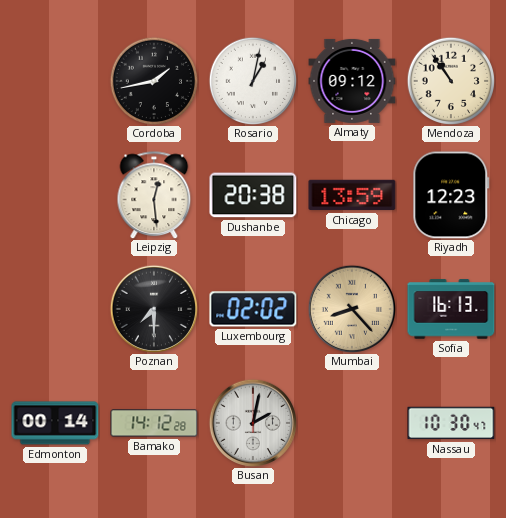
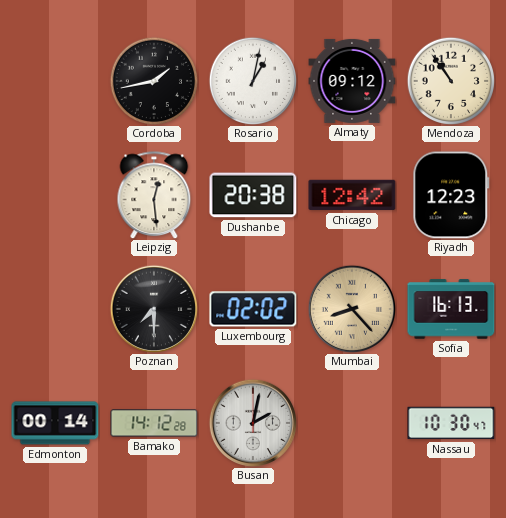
Chicago: 13:59 -> 12:42 (352, 195)
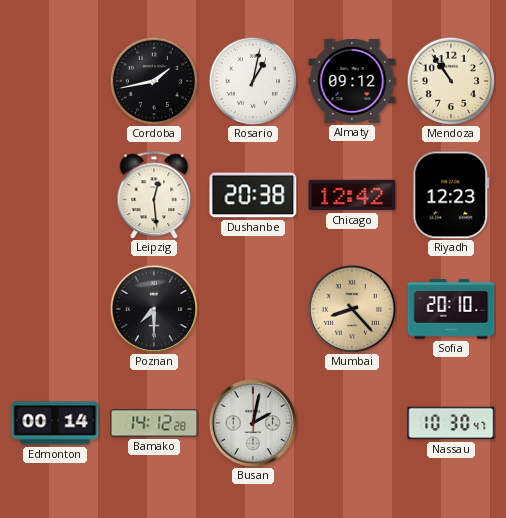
Luxembourg: 02:02 -> none (253, 309)
Sofia: 16:13 -> 20:10 (451, 309)
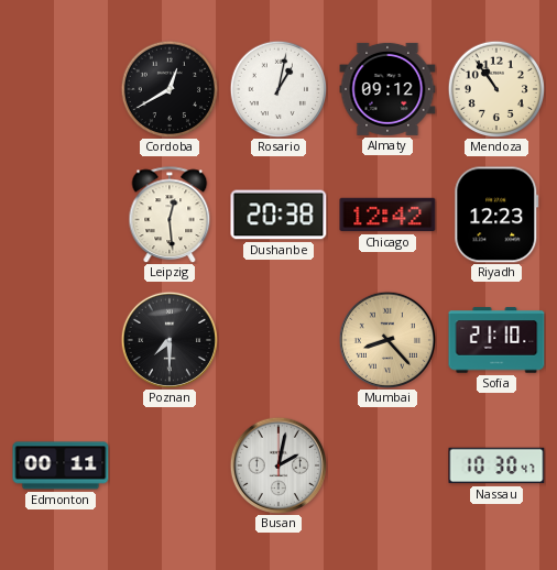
Cordoba: 1:43 -> 12:40 (170, 89)
Sofia: 20:10 -> 21:10 (496, 340)
Edmonton: 00:14 -> 00:11 (61, 465)
Bamako: 14:12 -> none (154, 423)
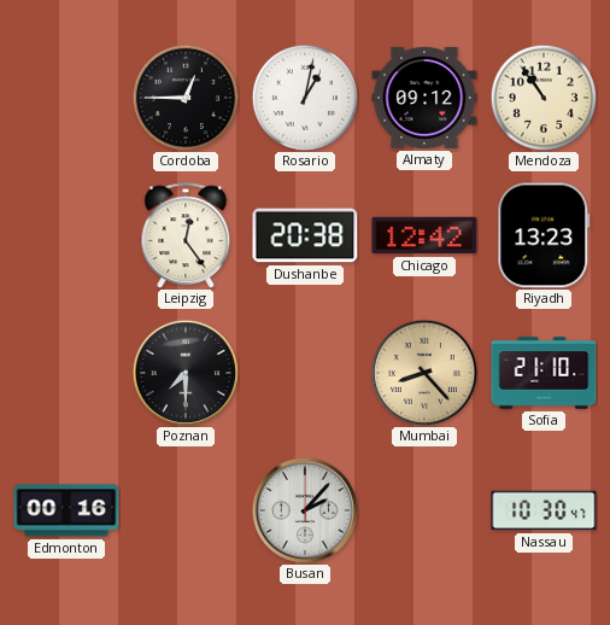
Cordoba: 12:40 -> 12:45 (186, 98)
Leipzig: 12:29 -> 12:24 (186, 235)
Riyadh: 12:23 -> 13:23 (544, 235)
Edmonton: 00:11 -> 00:16 (66, 510)
Busan: 2:02 -> 2:07 (304, 509)
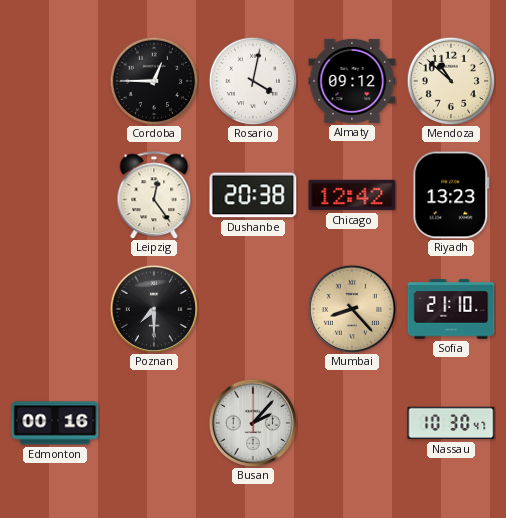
Rosario: 1:02 -> 4:02 (253, 81)
Mendoza: 10:54 -> 10:52 (451, 81)
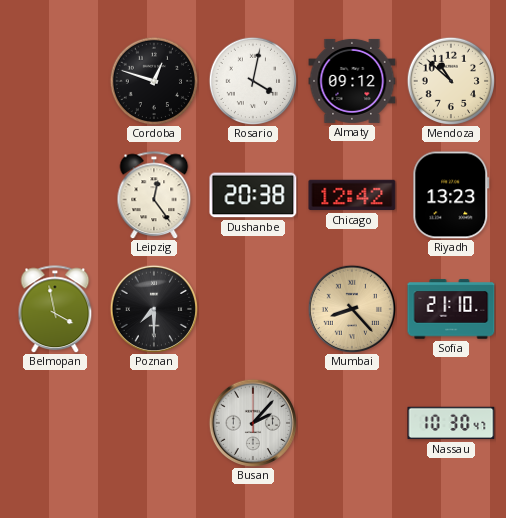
Cordoba: 12:45 -> 12:48 (154, 81)
Belmopan: none -> 3:58 (55, 309)
Edmonton: 00:16 -> none (55, 423)
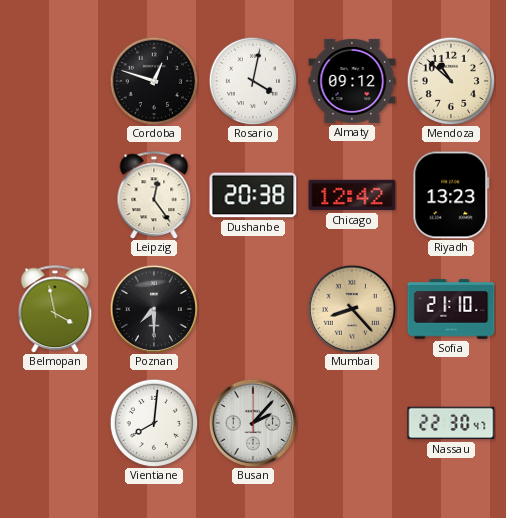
Vientiane: none -> 8:01 (154, 423)
Nassau: 10:30 -> 22:30 (451, 423)
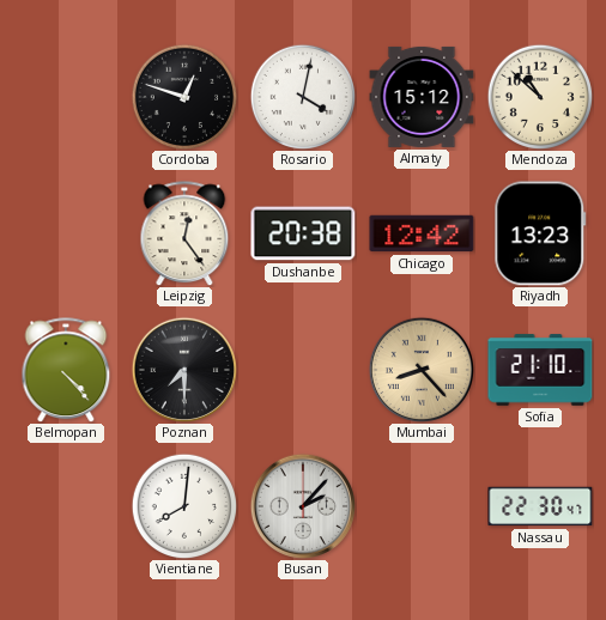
Almaty: 09:12 -> 15:12 (422, 97)
Belmopan: 3:58 -> 4:23 (66, 370)
